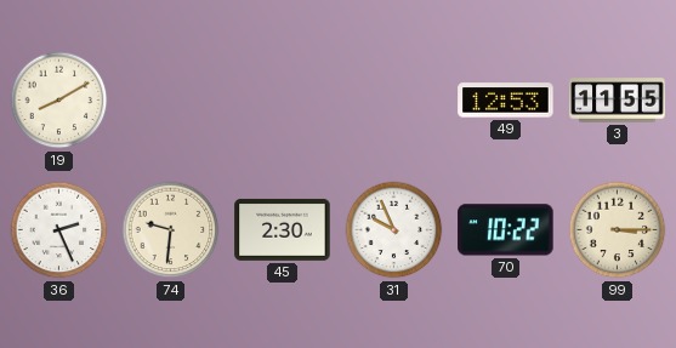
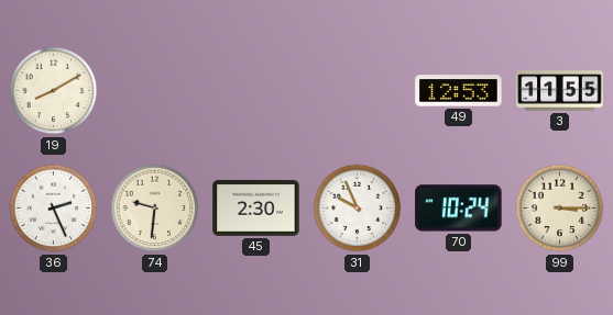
70: 10:22 -> 10:24 (459, 209)
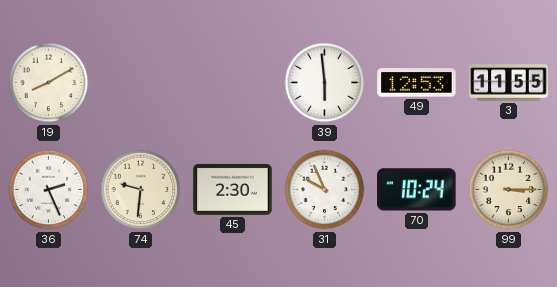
39: none -> 5:59 (325, 83)
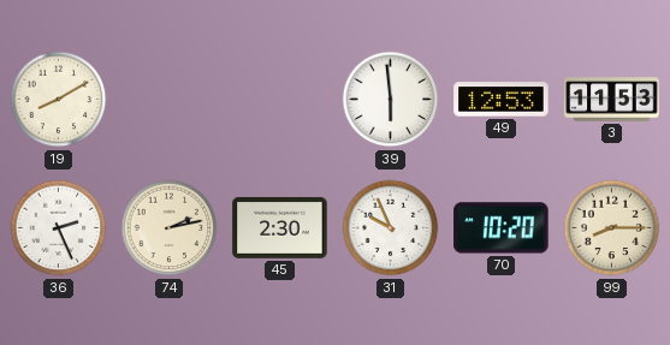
3: 11:55 -> 11:53 (612, 100)
74: 9:31 -> 2:13 (170, 228)
70: 10:24 -> 10:20 (502, 228)
99: 3:15 -> 8:15 (612, 228)
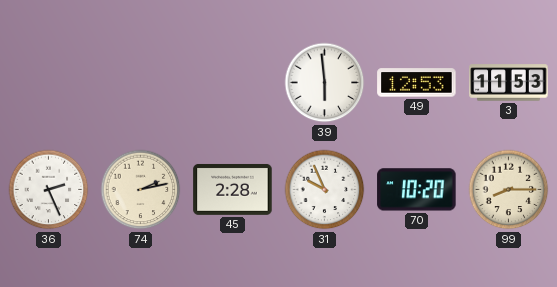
19: 8:10 -> none (59, 100)
45: 2:30 -> 2:28 (233, 189)
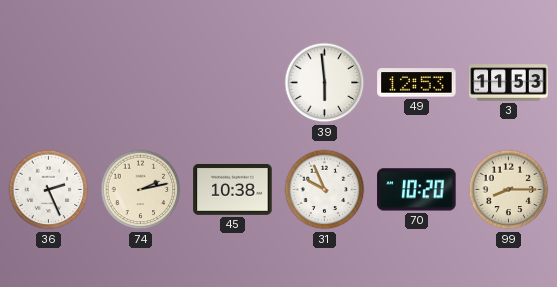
45: 2:28 -> 10:38 (233, 189)
